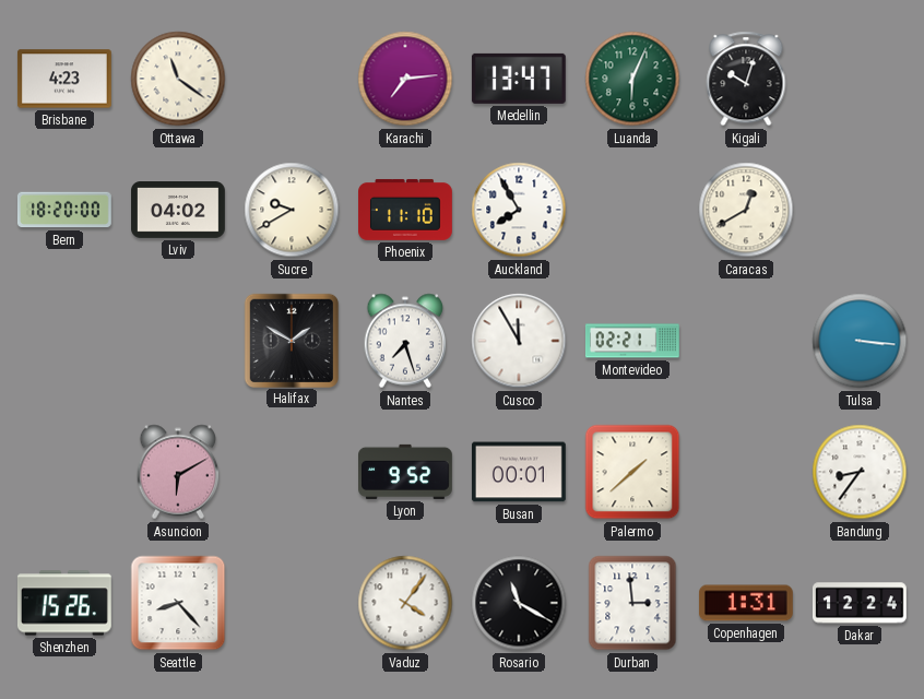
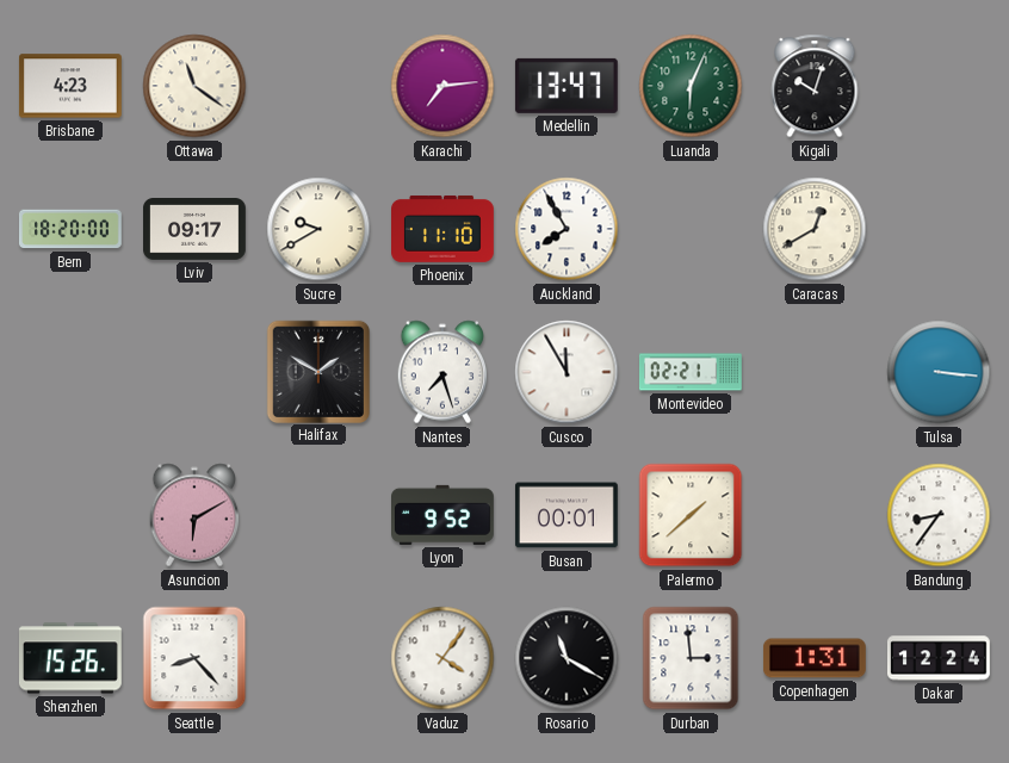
Lviv: 04:02 -> 09:17 (196, 230)
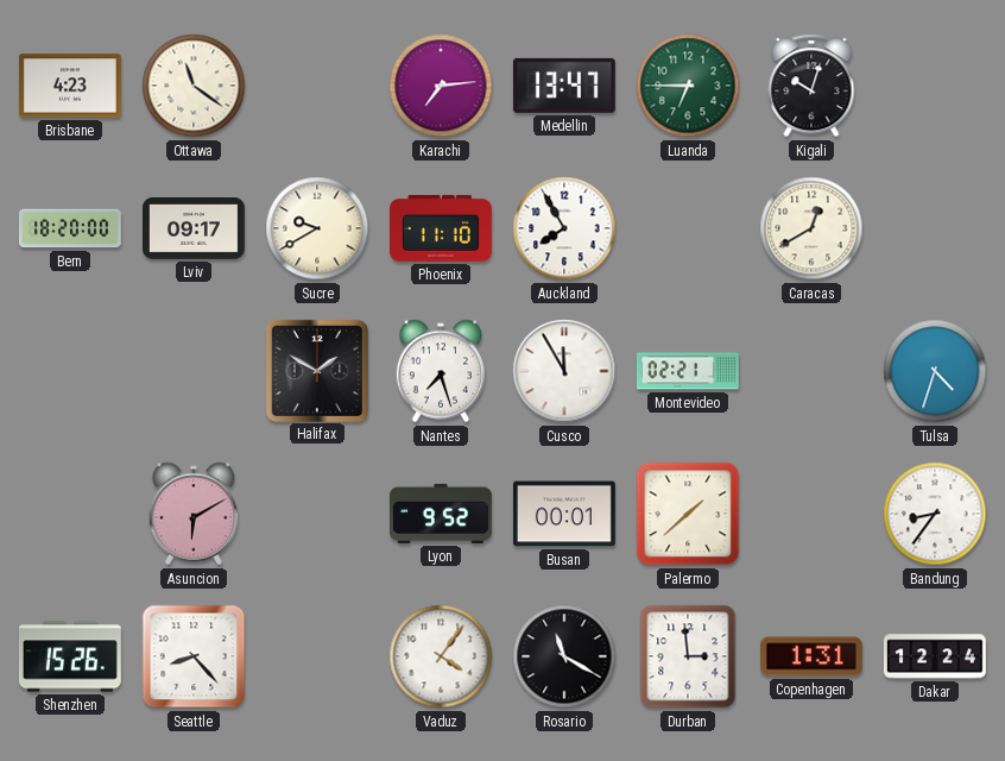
Luanda: 6:04 -> 6:45 (688, 86)
Tulsa: 3:16 -> 4:33 (935, 371)
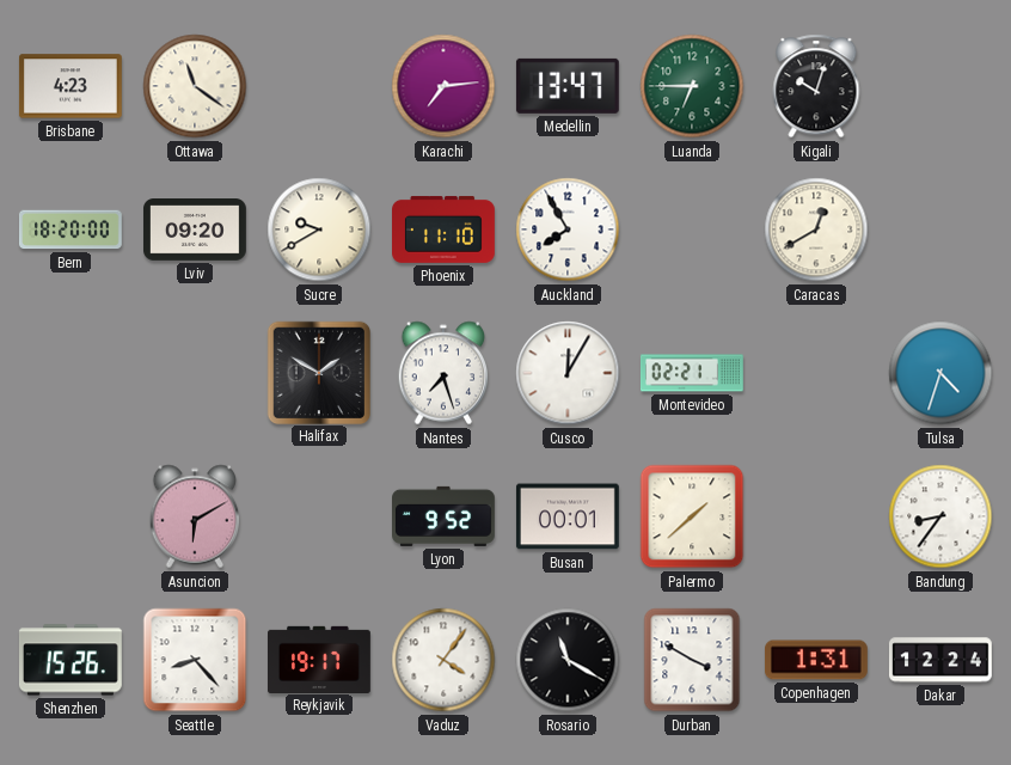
Lviv: 09:17 -> 09:20 (196, 231)
Cusco: 11:55 -> 12:05 (568, 373)
Reykjavik: none -> 19:17 (320, 659)
Durban: 2:59 -> 3:50 (692, 660)
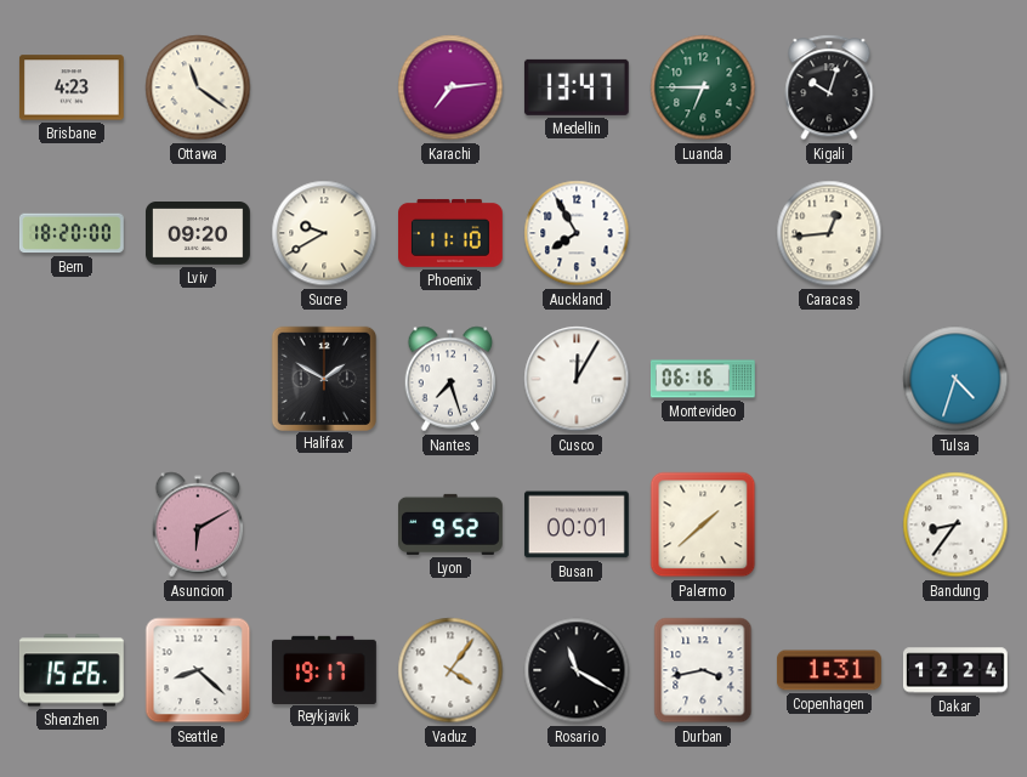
Caracas: 12:40 -> 12:44 (829, 233)
Montevideo: 02:21 -> 06:16 (703, 379)
Seattle: 8:23 -> 8:22 (198, 670)
Durban: 3:50 -> 3:43 (703, 670)
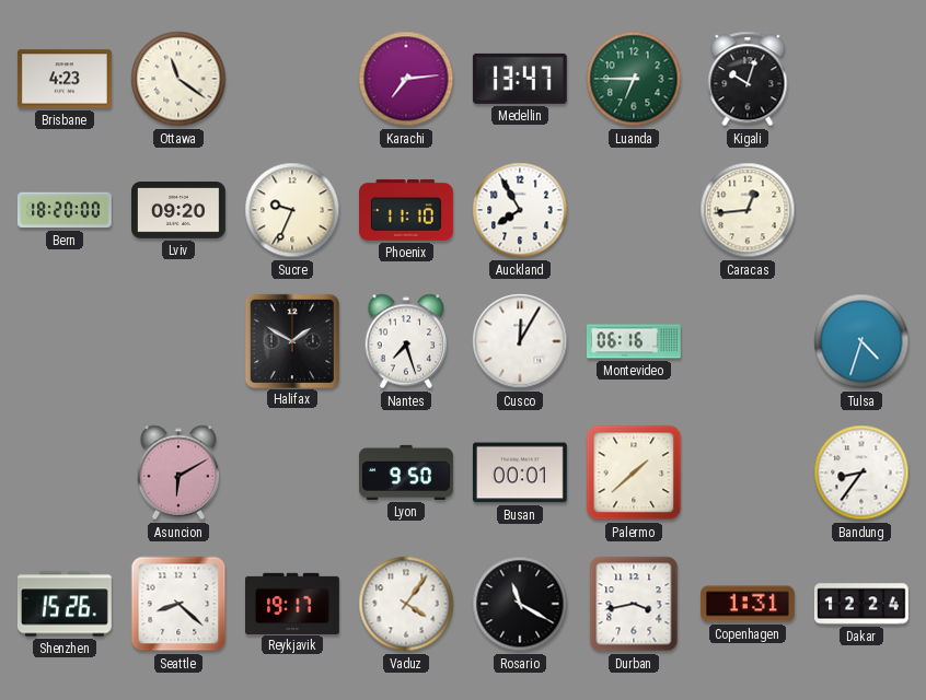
Sucre: 9:40 -> 9:34 (292, 210)
Lyon: 9:52 -> 9:50 (407, 472)
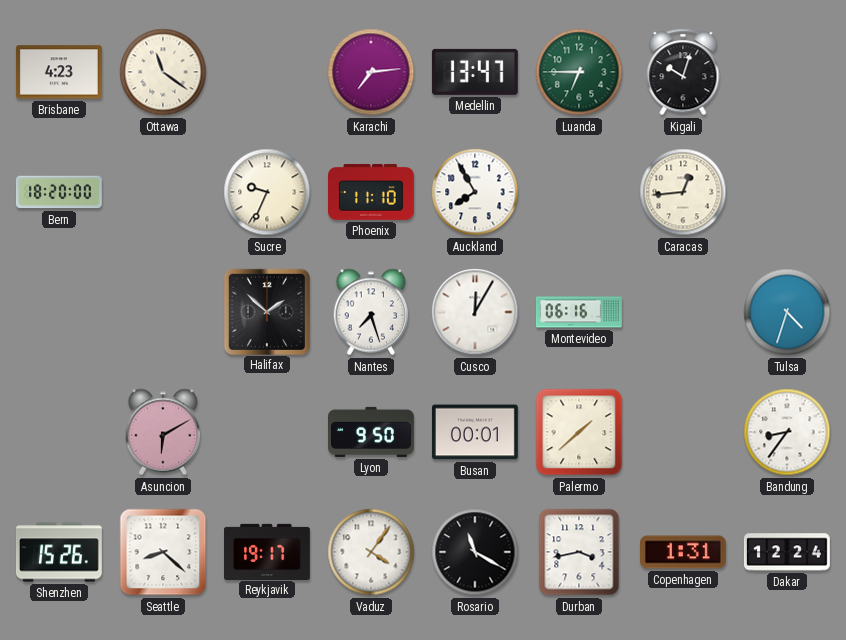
Lviv: 09:20 -> none (180, 211)
Halifax: 1:50 -> 1:52 (266, 311)
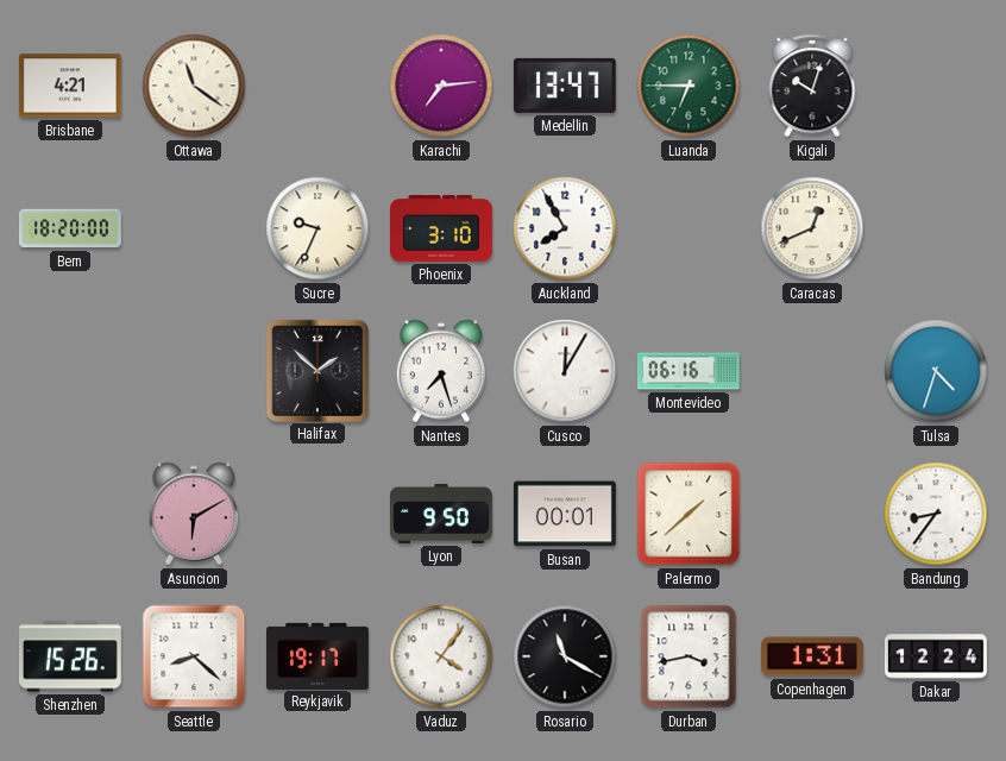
Brisbane: 4:23 -> 4:21 (70, 86)
Phoenix: 11:10 -> 3:10 (442, 228)
Caracas: 12:44 -> 12:41 (812, 228)
